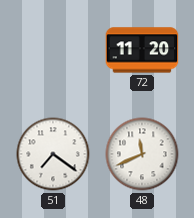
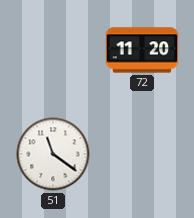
51: 7:21 -> 11:21 (53, 154)
48: 11:41 -> none (142, 154)
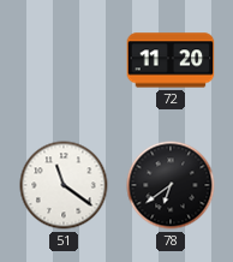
78: none -> 6:39 (171, 185)
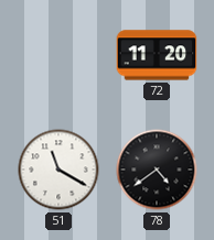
51: 11:21 -> 11:20 (58, 170)
78: 6:39 -> 4:39 (157, 170)
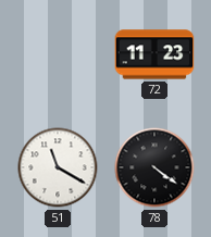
72: 11:20 -> 11:23 (154, 54)
78: 4:39 -> 4:21 (154, 167)
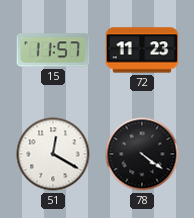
15: none -> 11:57 (53, 50)
51: 11:20 -> 12:20 (53, 154)
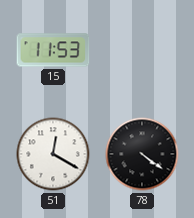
15: 11:57 -> 11:53 (53, 50)
72: 11:23 -> none (142, 50)
